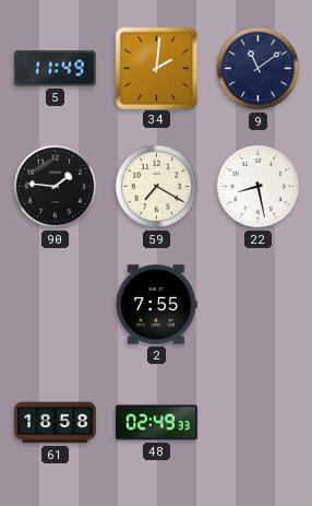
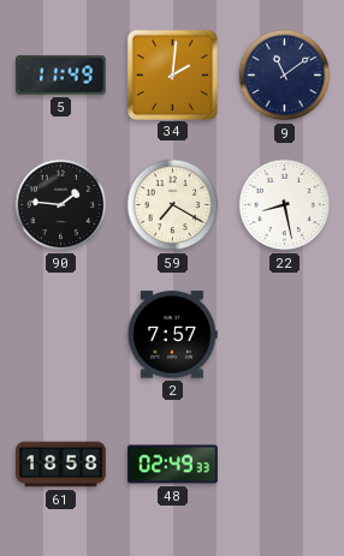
2: 7:55 -> 7:57 (173, 335)
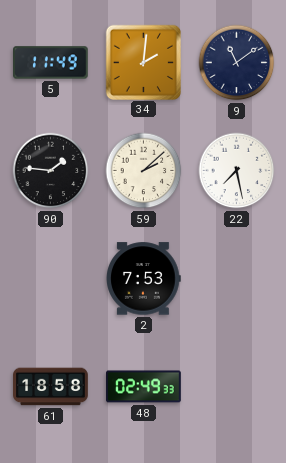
59: 7:20 -> 2:08 (144, 171)
22: 8:28 -> 7:28 (237, 171)
2: 7:57 -> 7:53 (144, 279)
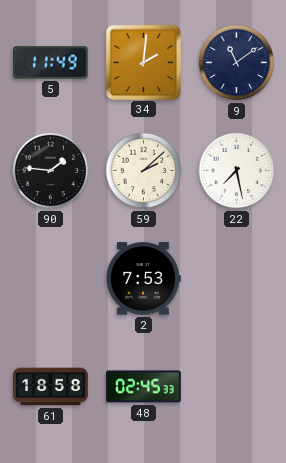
48: 02:49 -> 02:45 (144, 387)
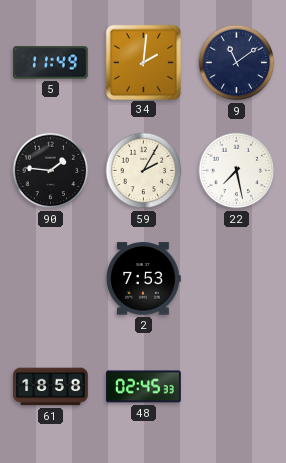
59: 2:08 -> 2:05 (144, 171)
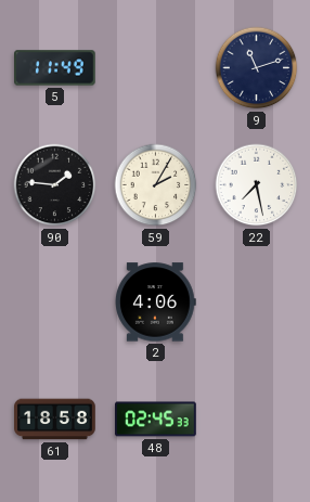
34: 2:01 -> none (143, 62)
9: 11:09 -> 11:12 (257, 68)
2: 7:53 -> 4:06 (156, 303)
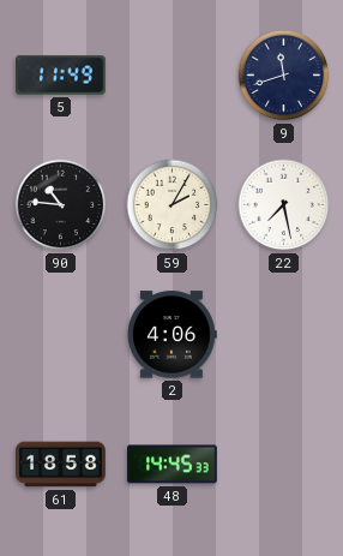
9: 11:12 -> 11:42 (284, 76)
90: 1:46 -> 10:46 (61, 205)
48: 02:45 -> 14:45 (173, 465)
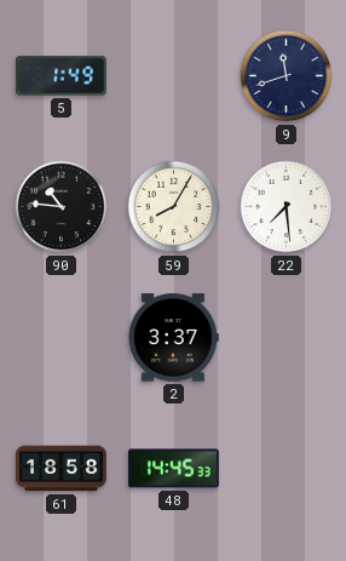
5: 11:49 -> 1:49 (62, 76)
59: 2:05 -> 8:05 (174, 207)
22: 7:28 -> 7:29 (287, 207)
2: 4:06 -> 3:37 (174, 338)
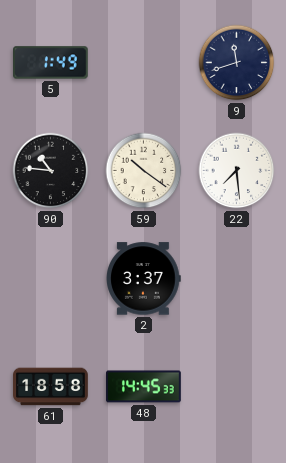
59: 8:05 -> 10:21 (144, 171)
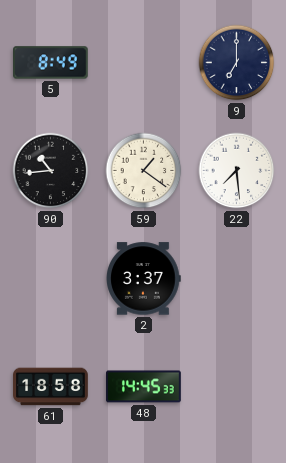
5: 1:49 -> 8:49 (51, 63)
9: 11:42 -> 7:00 (237, 63)
90: 10:46 -> 10:44 (51, 171)
59: 10:21 -> 1:21 (144, 171)
